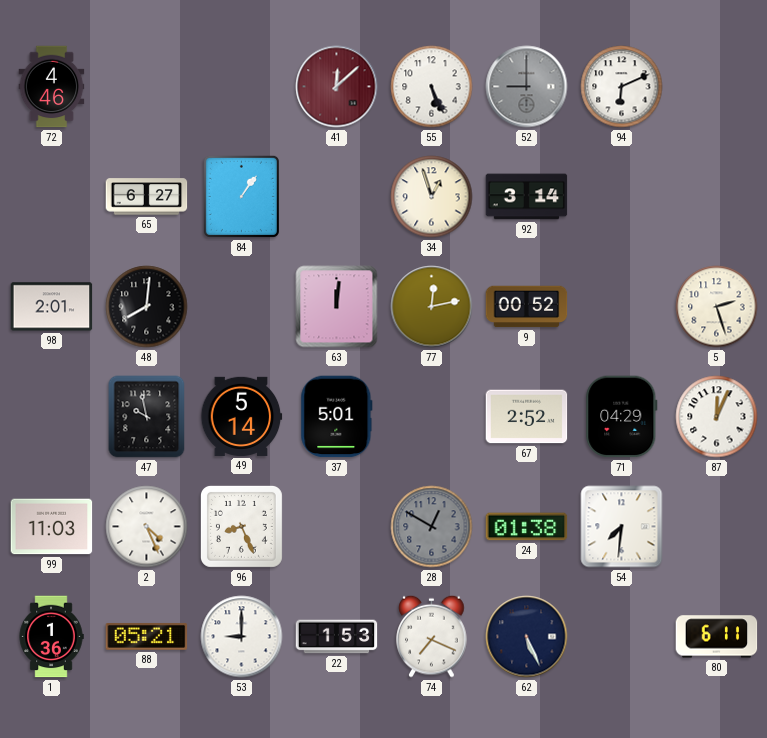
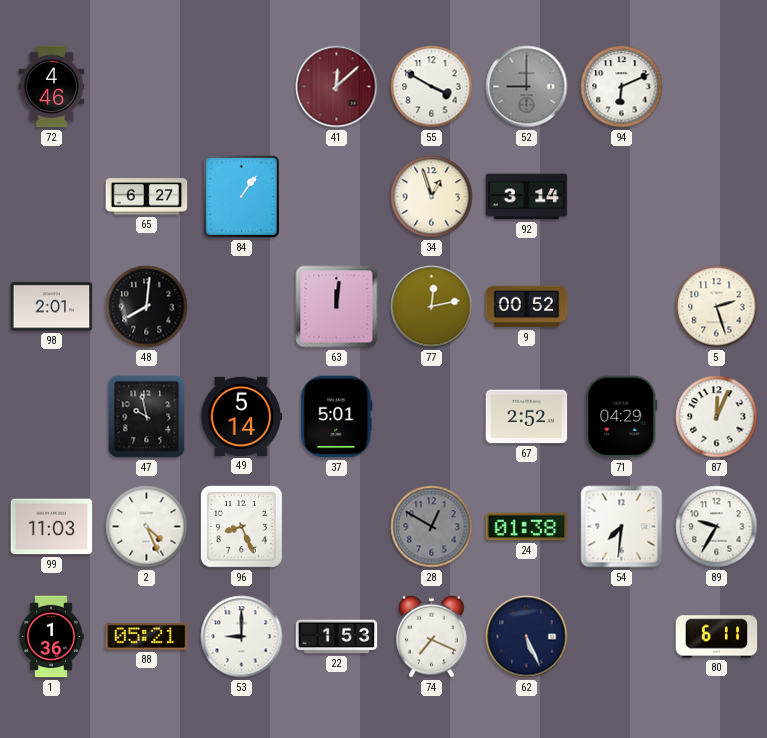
55: 5:26 -> 3:50 (432, 87)
89: none -> 9:35 (717, 527)
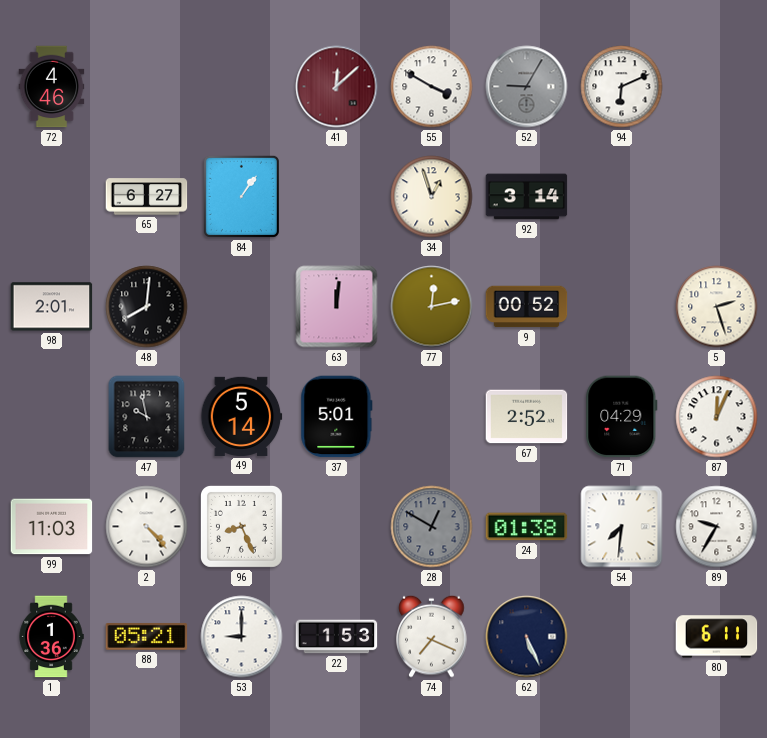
52: 9:00 -> 9:05 (527, 87)
2: 4:26 -> 4:23 (147, 527)
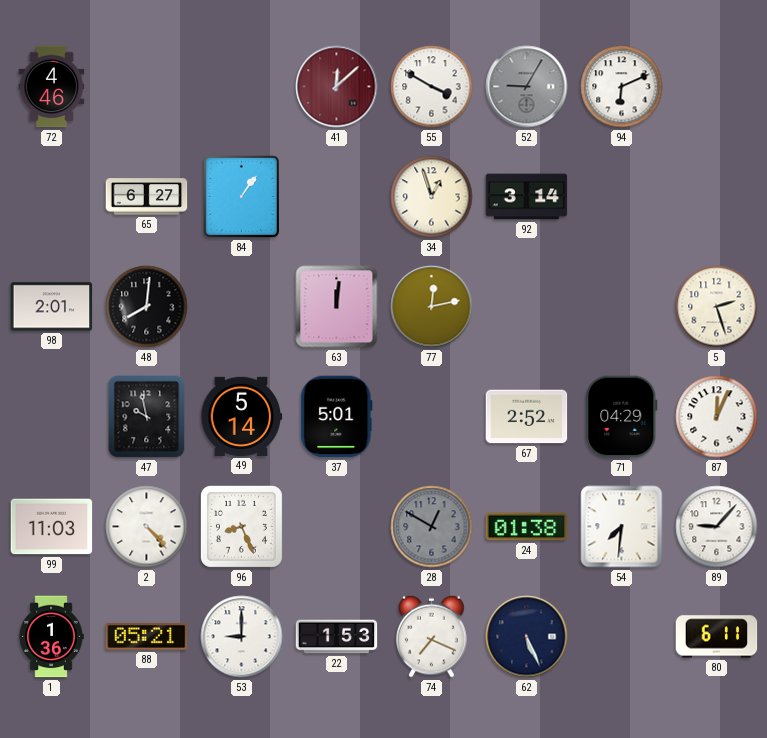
9: 00:52 -> none (527, 307)
89: 9:35 -> 9:07 (717, 527)
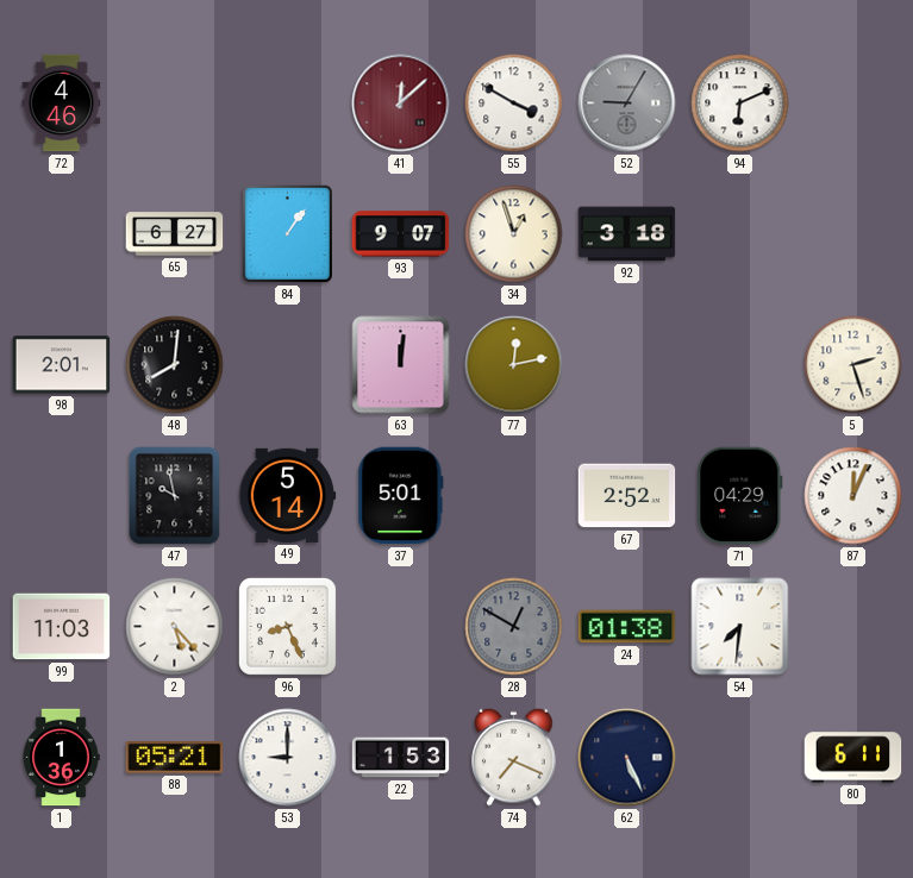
93: none -> 9:07 (401, 234)
92: 3:14 -> 3:18 (627, 234)
2: 4:23 -> 5:23 (175, 627)
89: 9:07 -> none (717, 527)
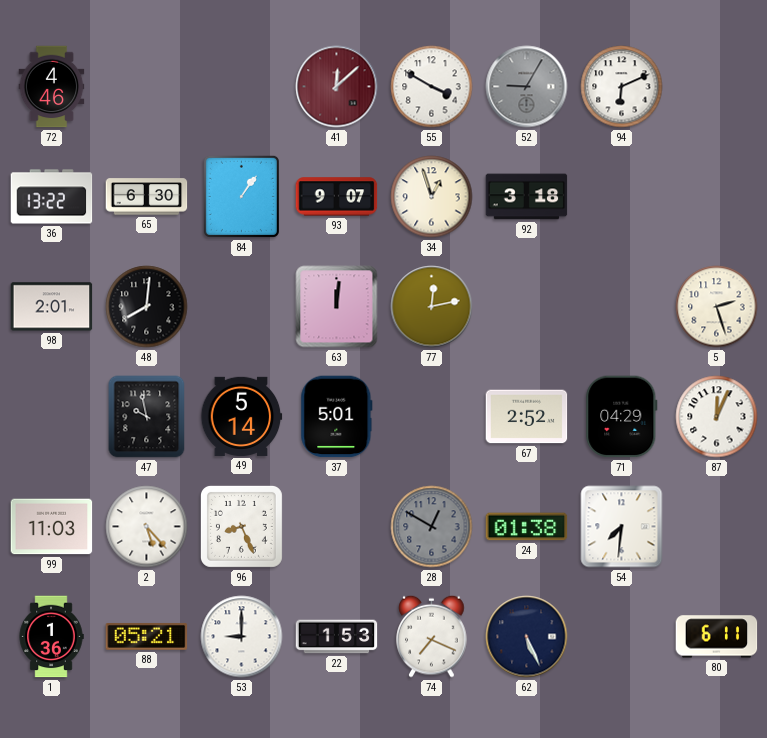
36: none -> 13:22 (52, 197)
65: 6:27 -> 6:30 (147, 197)
